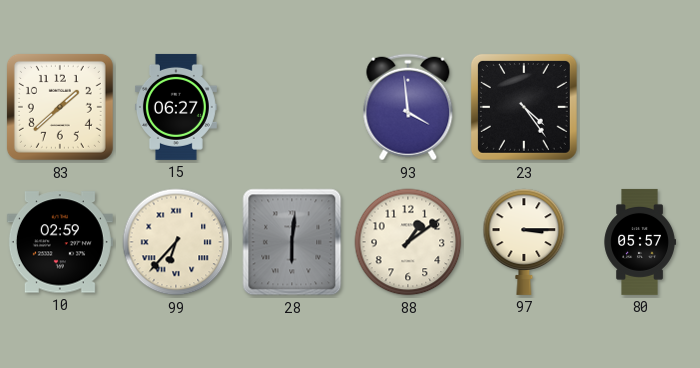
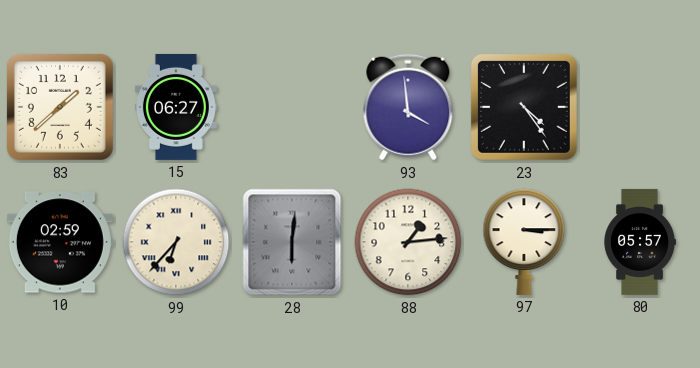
88: 1:09 -> 1:14 (408, 242)
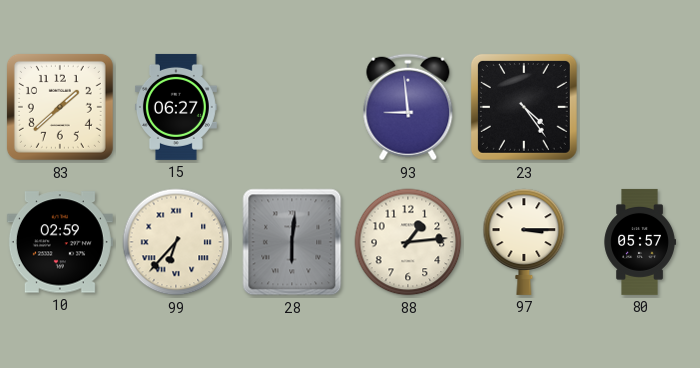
93: 3:59 -> 8:59 (408, 107)
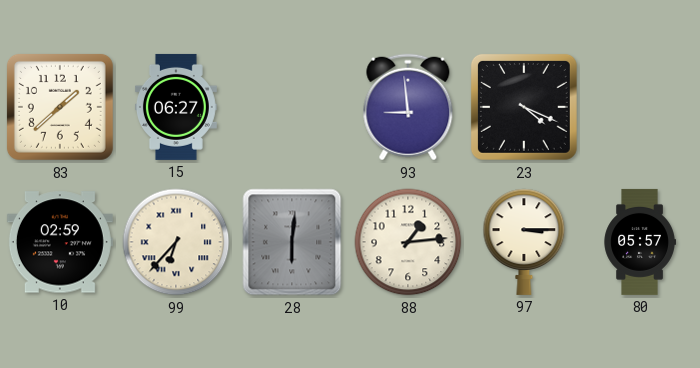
23: 4:24 -> 4:19 (524, 107)
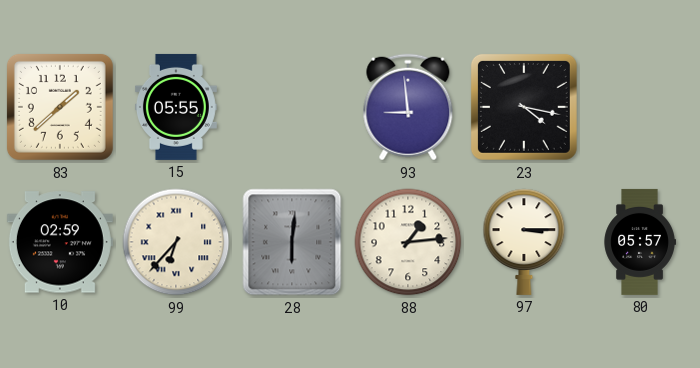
15: 06:27 -> 05:55 (176, 107)
23: 4:19 -> 4:17 (524, 107)
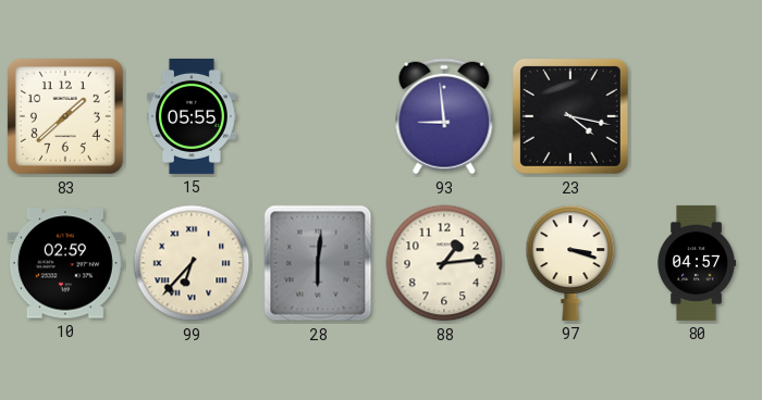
97: 3:15 -> 3:18 (570, 263)
80: 05:57 -> 04:57 (697, 263)
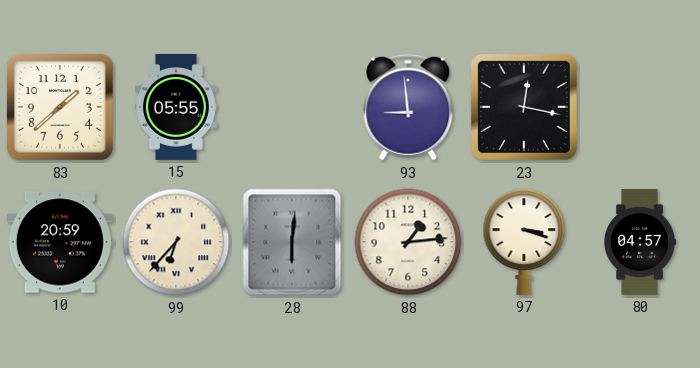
23: 4:17 -> 12:17 (524, 107)
10: 02:59 -> 20:59 (60, 242)
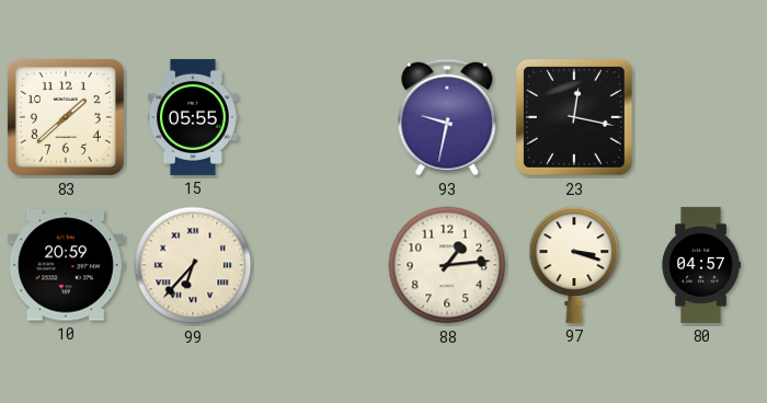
93: 8:59 -> 9:32 (447, 117)
28: 6:01 -> none (292, 242)
